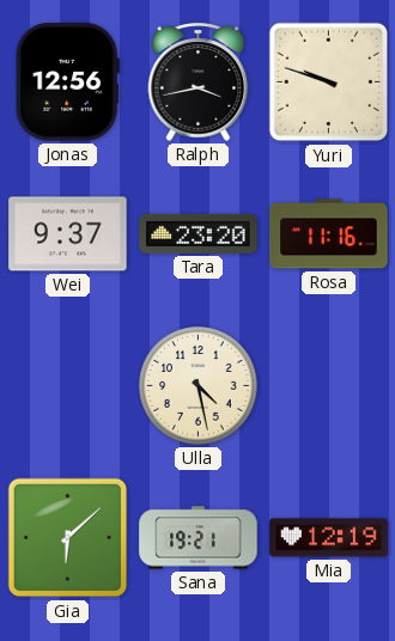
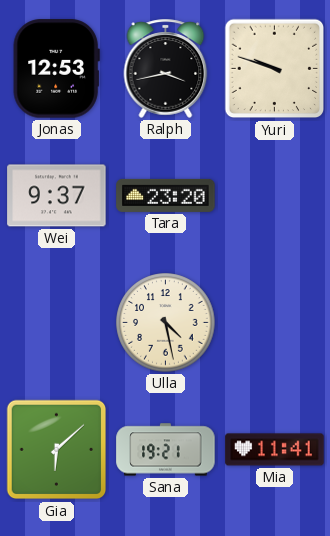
Jonas: 12:56 -> 12:53 (56, 69)
Rosa: 11:16 -> none (329, 234)
Mia: 12:19 -> 11:41 (275, 450)
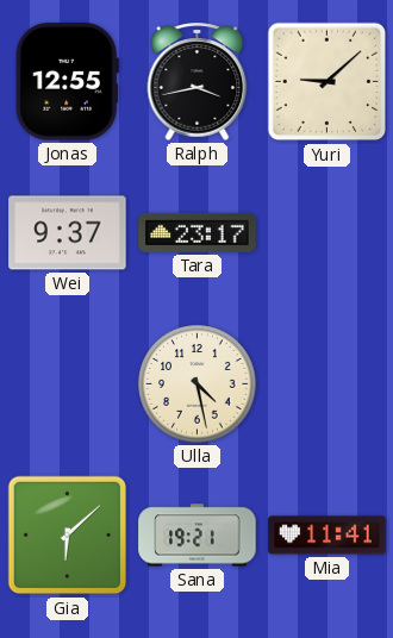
Jonas: 12:53 -> 12:55 (67, 82)
Yuri: 9:48 -> 9:08 (327, 82)
Tara: 23:20 -> 23:17 (198, 232)
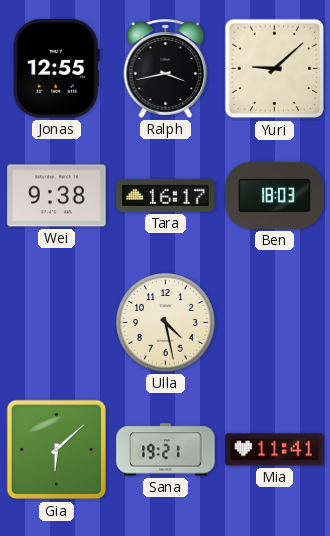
Wei: 9:37 -> 9:38 (57, 196)
Tara: 23:17 -> 16:17 (166, 195)
Ben: none -> 18:03 (275, 195)
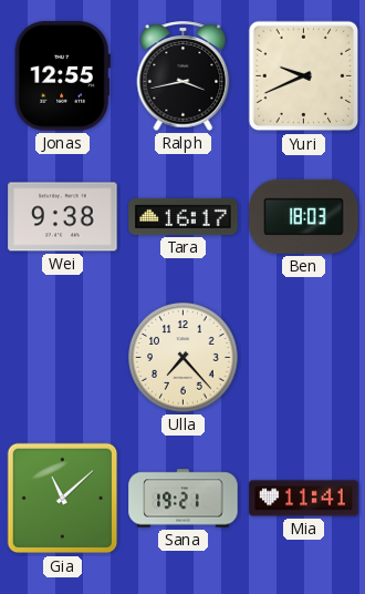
Yuri: 9:08 -> 9:41 (304, 76)
Ulla: 4:28 -> 7:23 (184, 358)
Gia: 6:08 -> 11:08 (63, 499)
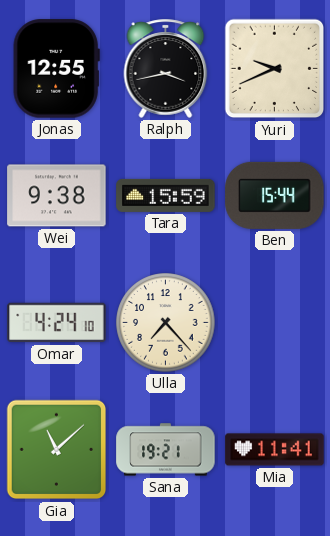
Tara: 16:17 -> 15:59 (166, 195)
Ben: 18:03 -> 15:44 (275, 195)
Omar: none -> 4:24 (57, 323)
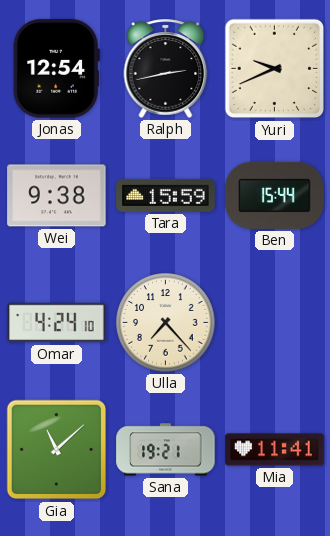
Jonas: 12:55 -> 12:54 (56, 69)
Ralph: 3:43 -> 2:43 (166, 68)
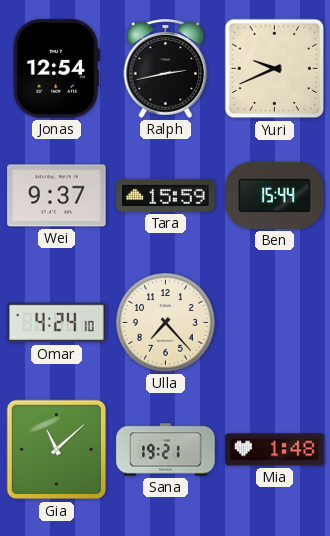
Wei: 9:38 -> 9:37 (57, 196)
Mia: 11:41 -> 1:48 (275, 450)
